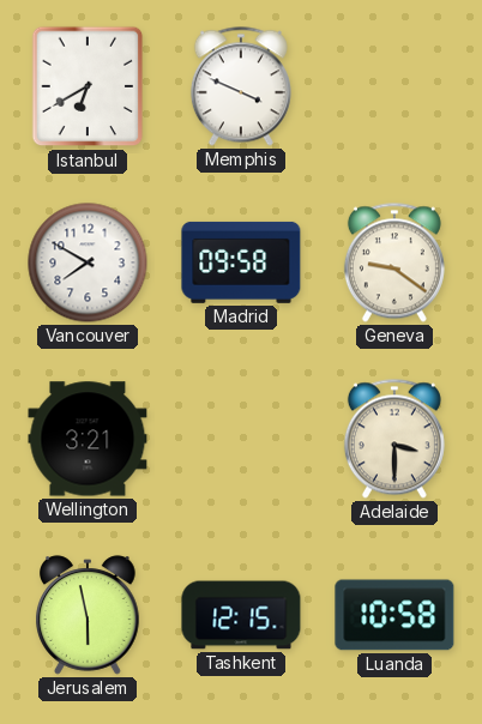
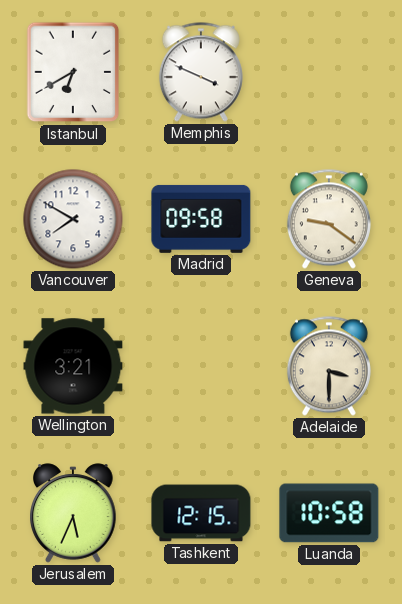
Jerusalem: 5:58 -> 5:34 (74, 513)
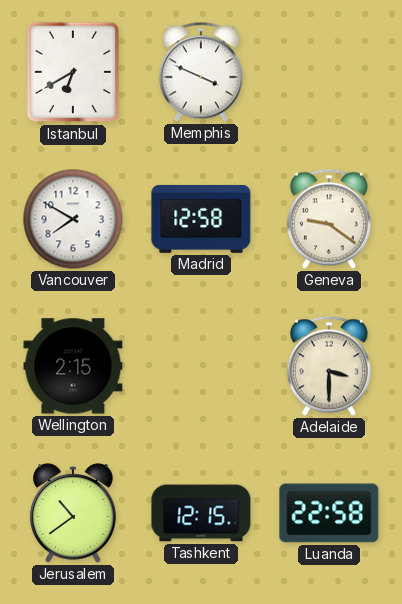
Madrid: 09:58 -> 12:58 (201, 219)
Wellington: 3:21 -> 2:15 (73, 366)
Jerusalem: 5:34 -> 10:39 (74, 513)
Luanda: 10:58 -> 22:58 (329, 513)
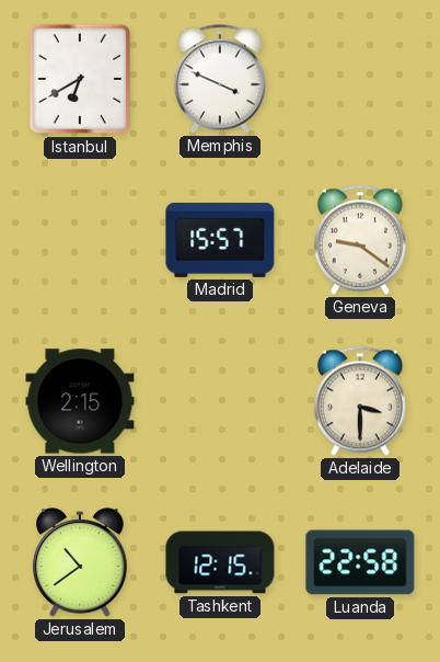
Vancouver: 7:50 -> none (73, 219)
Madrid: 12:58 -> 15:57 (220, 240)
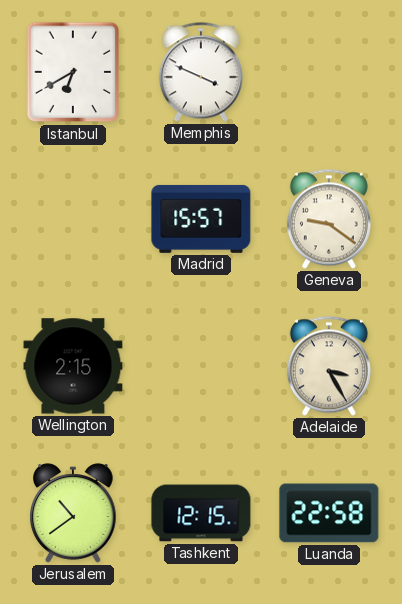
Adelaide: 3:30 -> 3:25 (329, 366)
